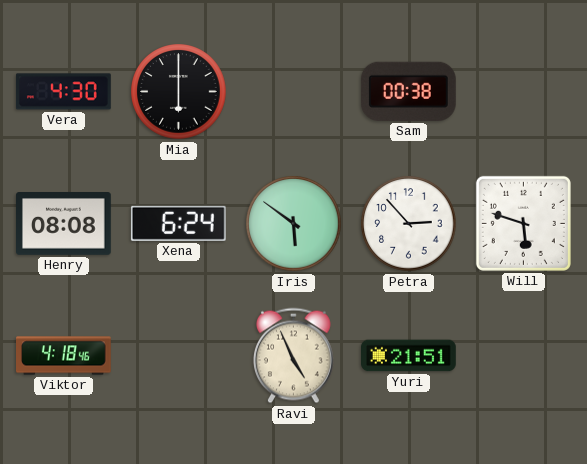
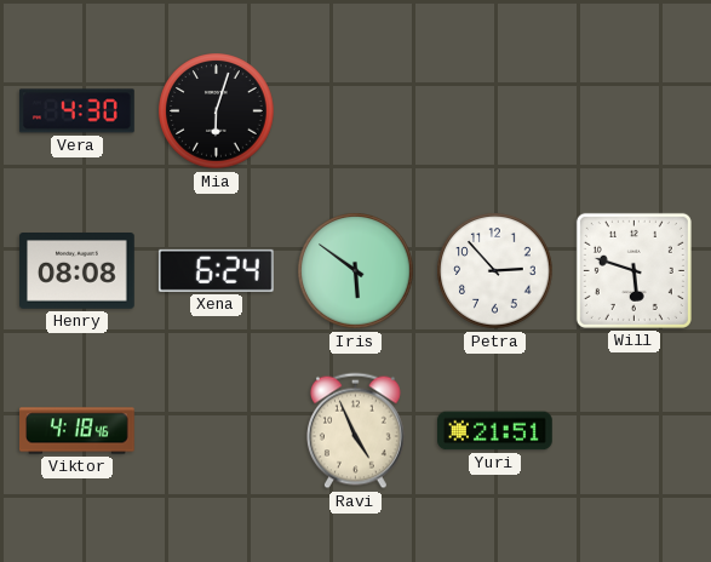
Mia: 6:00 -> 6:03 (217, 111)
Sam: 00:38 -> none (408, 91)
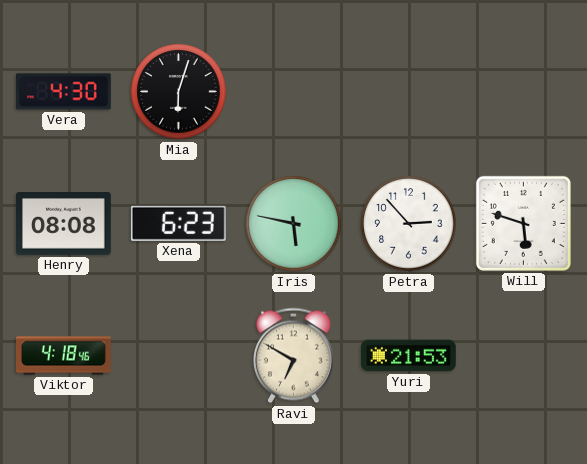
Xena: 6:24 -> 6:23 (178, 223)
Iris: 5:51 -> 5:47 (294, 224)
Ravi: 4:56 -> 6:50 (293, 356)
Yuri: 21:51 -> 21:53 (409, 356)
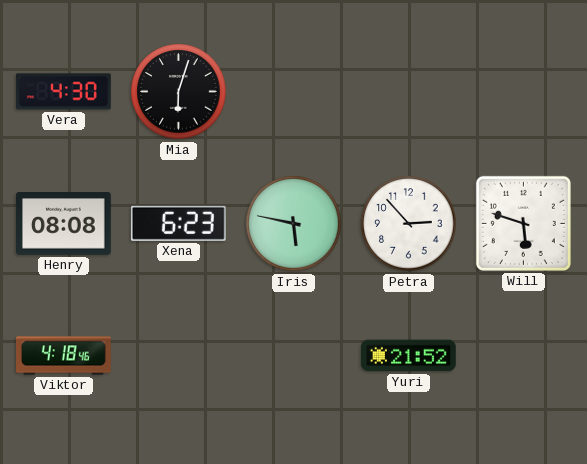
Ravi: 6:50 -> none (293, 356)
Yuri: 21:53 -> 21:52 (409, 356)
